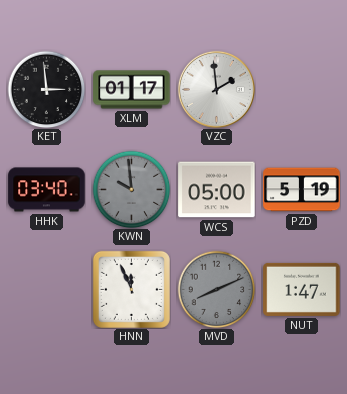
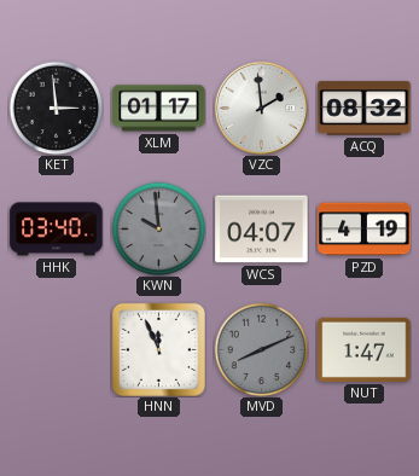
ACQ: none -> 08:32 (365, 109)
WCS: 05:00 -> 04:07 (262, 230)
PZD: 5:19 -> 4:19 (365, 230)
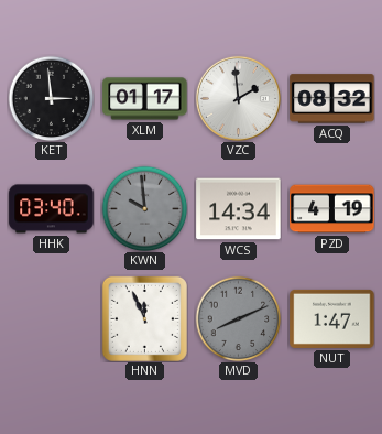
WCS: 04:07 -> 14:34 (239, 209)
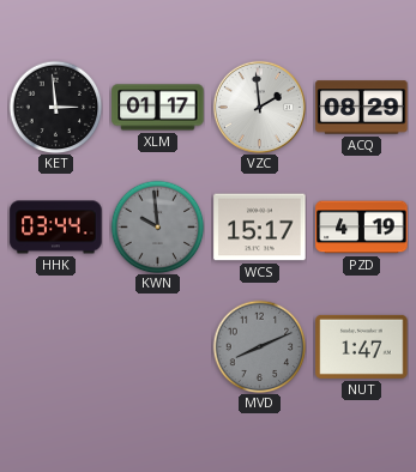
ACQ: 08:32 -> 08:29 (362, 108)
HHK: 03:40 -> 03:44 (56, 228)
WCS: 14:34 -> 15:17 (260, 228)
HNN: 11:56 -> none (144, 318)
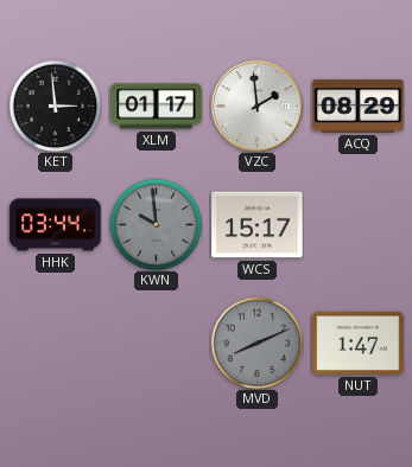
PZD: 4:19 -> none (362, 228)
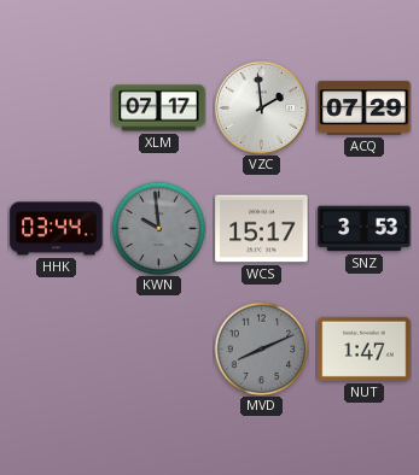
KET: 2:59 -> none (55, 105)
XLM: 01:17 -> 07:17 (159, 109)
ACQ: 08:29 -> 07:29 (365, 109)
SNZ: none -> 3:53 (365, 229)
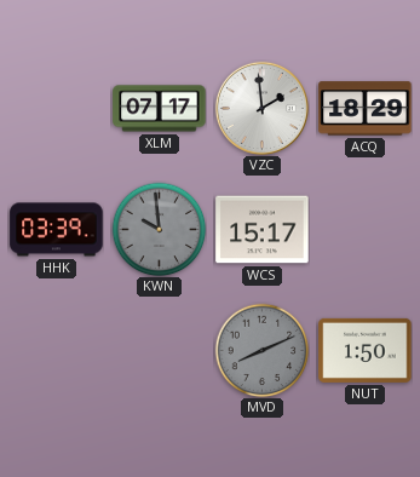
ACQ: 07:29 -> 18:29 (366, 109)
HHK: 03:44 -> 03:39 (57, 230)
SNZ: 3:53 -> none (365, 229)
NUT: 1:47 -> 1:50 (366, 350)
